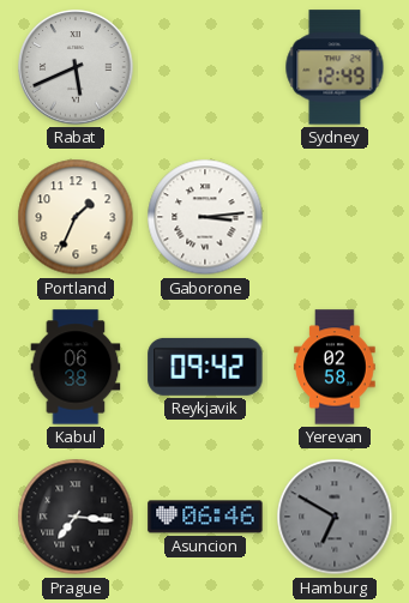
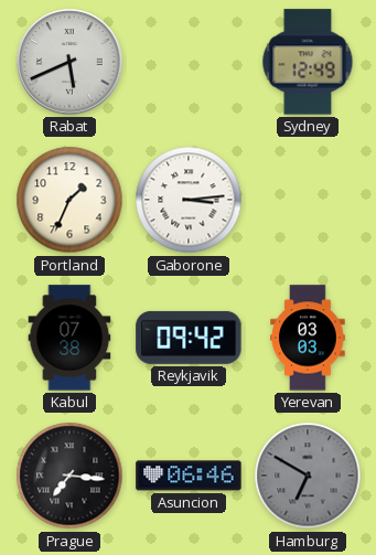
Kabul: 06:38 -> 07:38 (69, 338)
Yerevan: 02:58 -> 03:03 (308, 338)
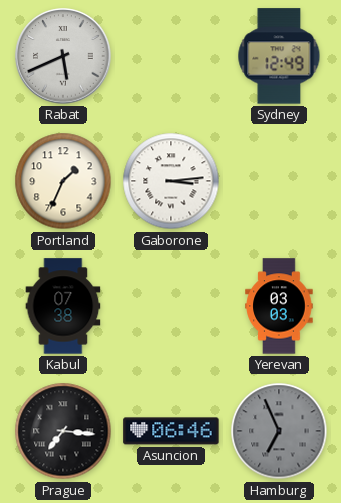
Reykjavik: 09:42 -> none (189, 338)
Hamburg: 6:50 -> 6:56 (279, 431)
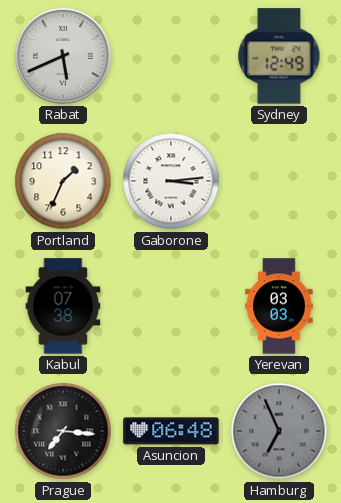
Asuncion: 06:46 -> 06:48 (171, 431)
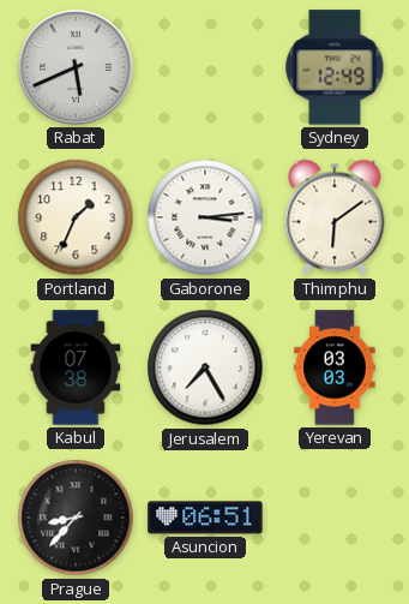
Thimphu: none -> 6:09 (335, 217)
Jerusalem: none -> 7:25 (205, 367)
Prague: 7:16 -> 8:37 (76, 518)
Asuncion: 06:48 -> 06:51 (205, 518)
Hamburg: 6:56 -> none (279, 431)
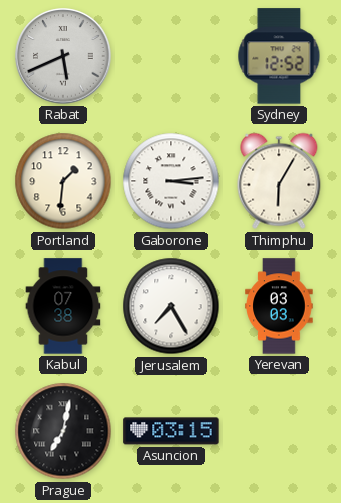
Sydney: 12:49 -> 12:52 (279, 56)
Portland: 1:34 -> 1:31 (63, 181)
Thimphu: 6:09 -> 6:05 (279, 181)
Prague: 8:37 -> 7:02 (63, 431)
Asuncion: 06:51 -> 03:15 (171, 431)
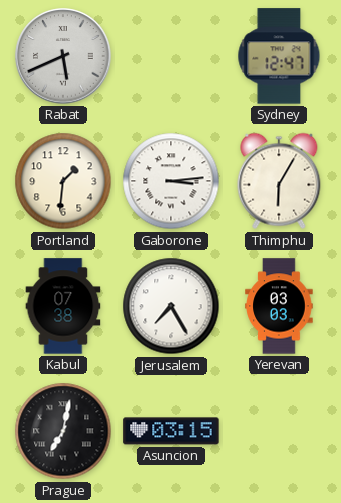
Sydney: 12:52 -> 12:47 (279, 56)
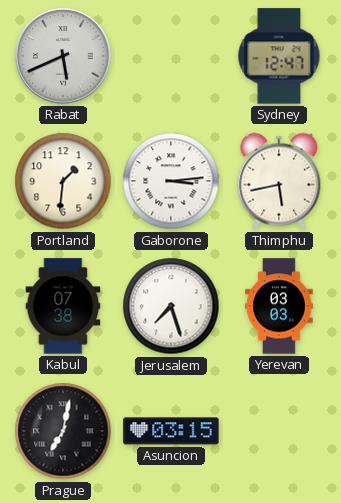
Thimphu: 6:05 -> 5:43 (279, 181)
Jerusalem: 7:25 -> 7:27 (171, 306)
